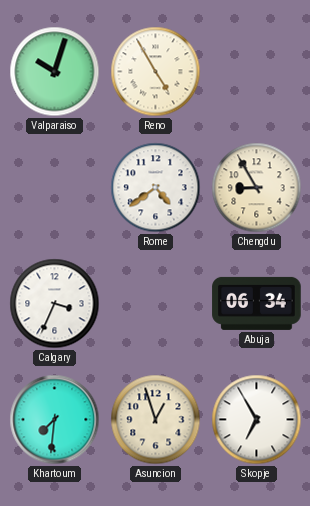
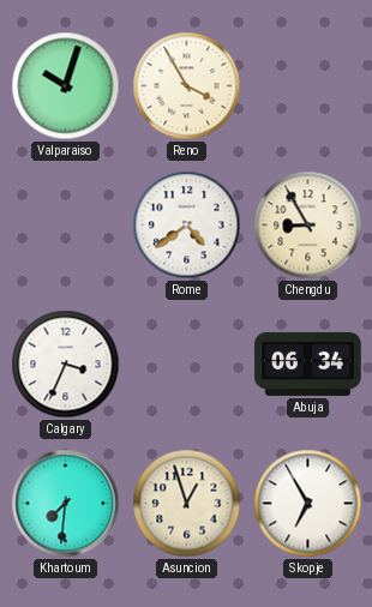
Reno: 4:55 -> 3:55 (187, 86)
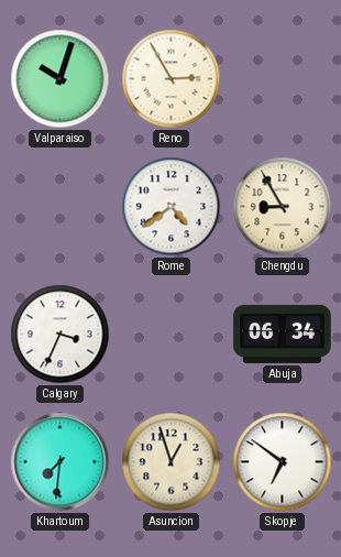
Reno: 3:55 -> 2:55 (172, 79)
Skopje: 6:55 -> 6:51 (283, 462)
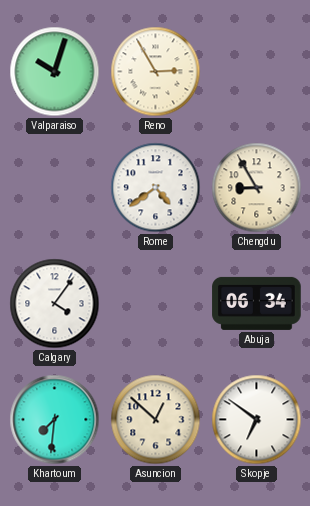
Calgary: 3:34 -> 4:06 (55, 304)
Asuncion: 12:57 -> 12:52 (156, 420)
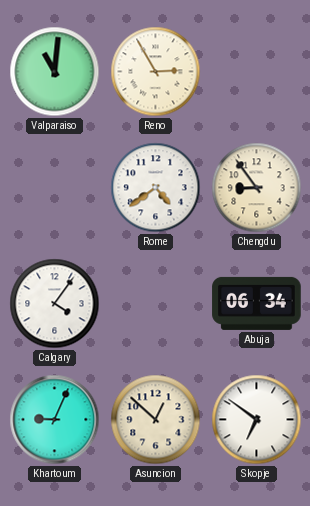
Valparaiso: 10:03 -> 11:01 (55, 72)
Chengdu: 8:55 -> 8:54 (257, 188)
Khartoum: 7:31 -> 9:04 (55, 420)
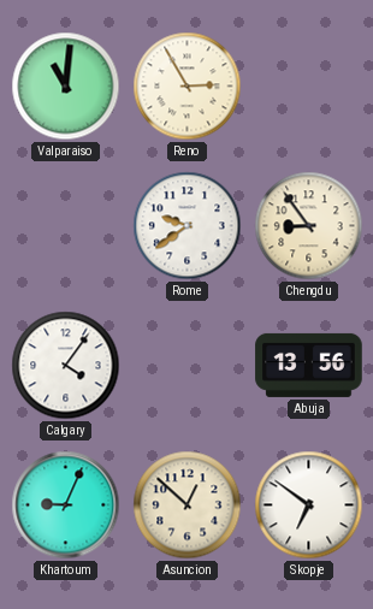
Rome: 4:39 -> 9:39 (188, 226)
Abuja: 06:34 -> 13:56 (309, 365)
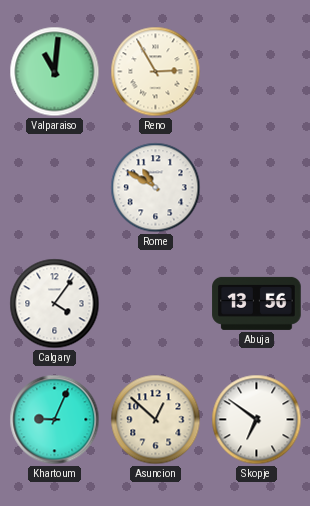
Rome: 9:39 -> 10:50 (156, 188)
Chengdu: 8:54 -> none (309, 226)
